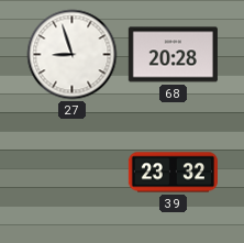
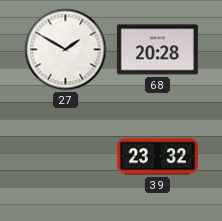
27: 8:57 -> 1:50 (66, 50)
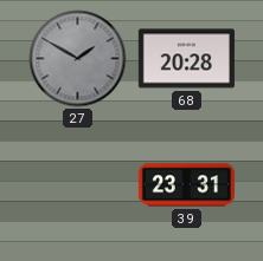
27 dial: white -> grey (78, 59)
39: 23:32 -> 23:31 (186, 185)
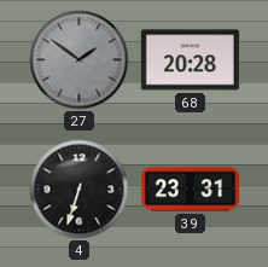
27: 1:50 -> 1:51 (80, 60)
4: none -> 6:33 (80, 190)
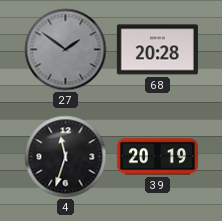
4: 6:33 -> 11:33 (66, 157)
39: 23:31 -> 20:19 (157, 157)
